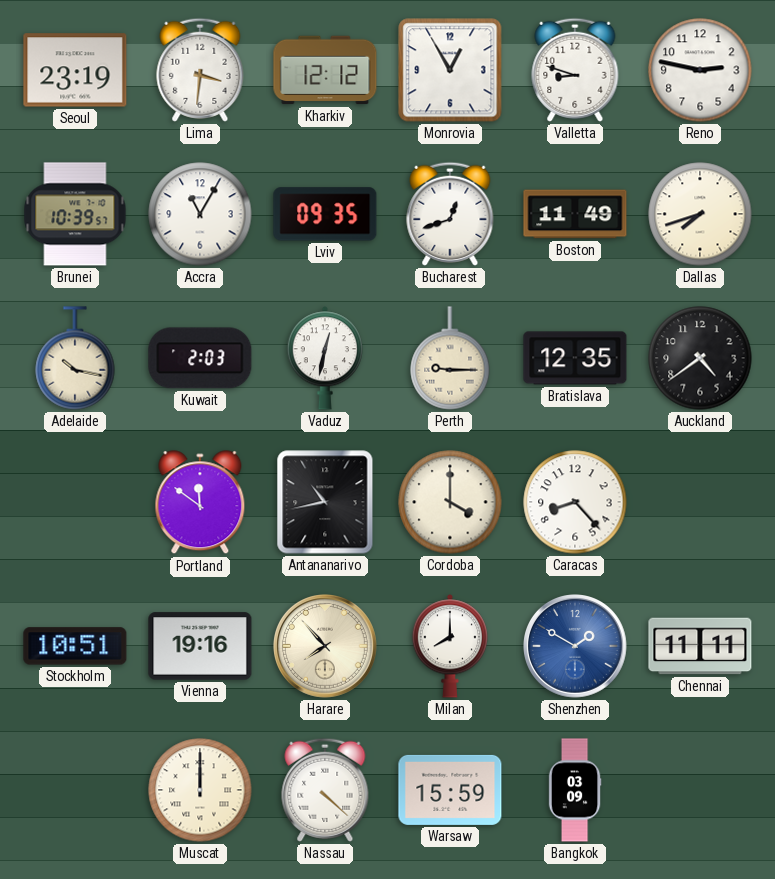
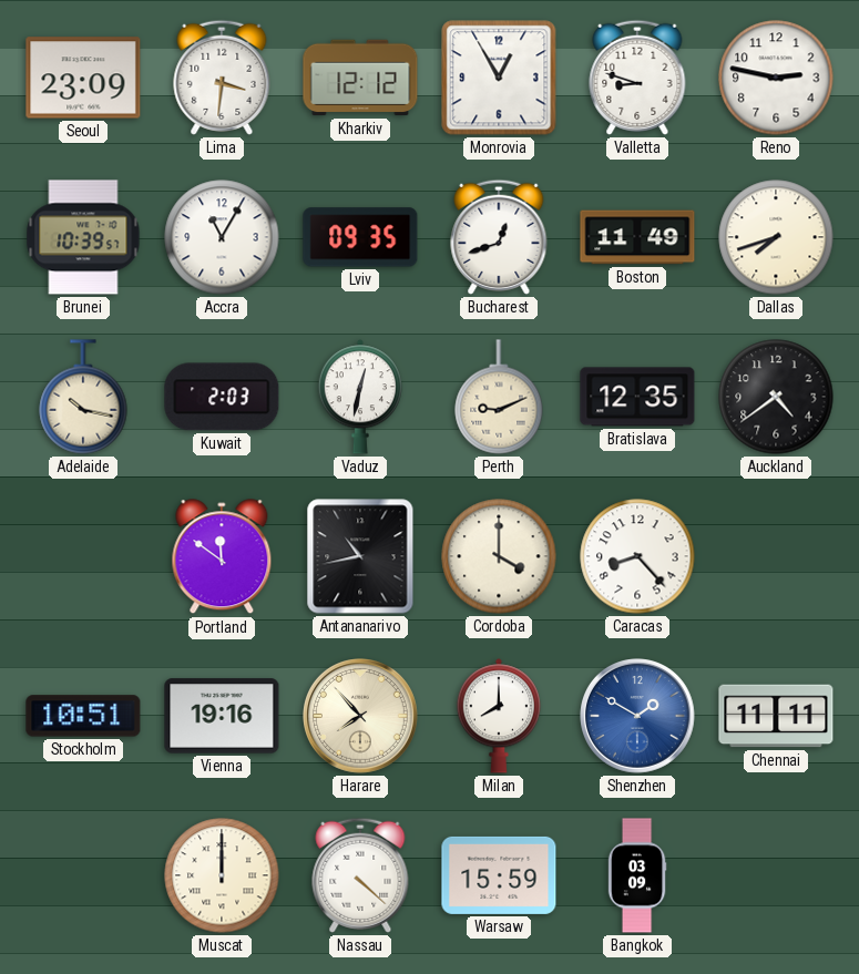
Seoul: 23:19 -> 23:09 (83, 78)
Perth: 9:15 -> 9:11 (499, 397)
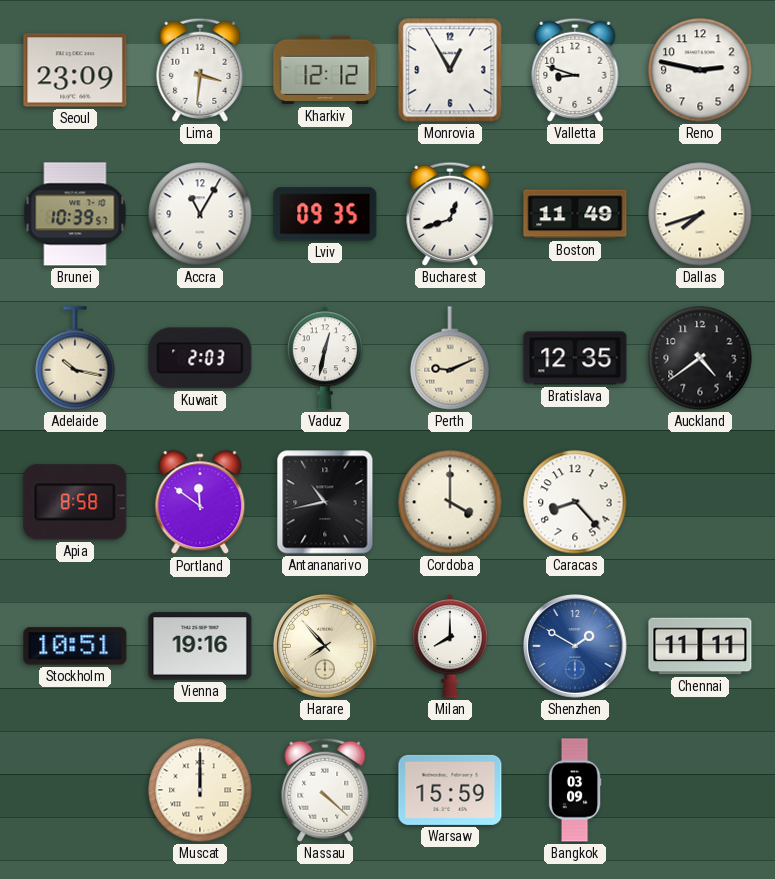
Apia: none -> 8:58 (75, 502)
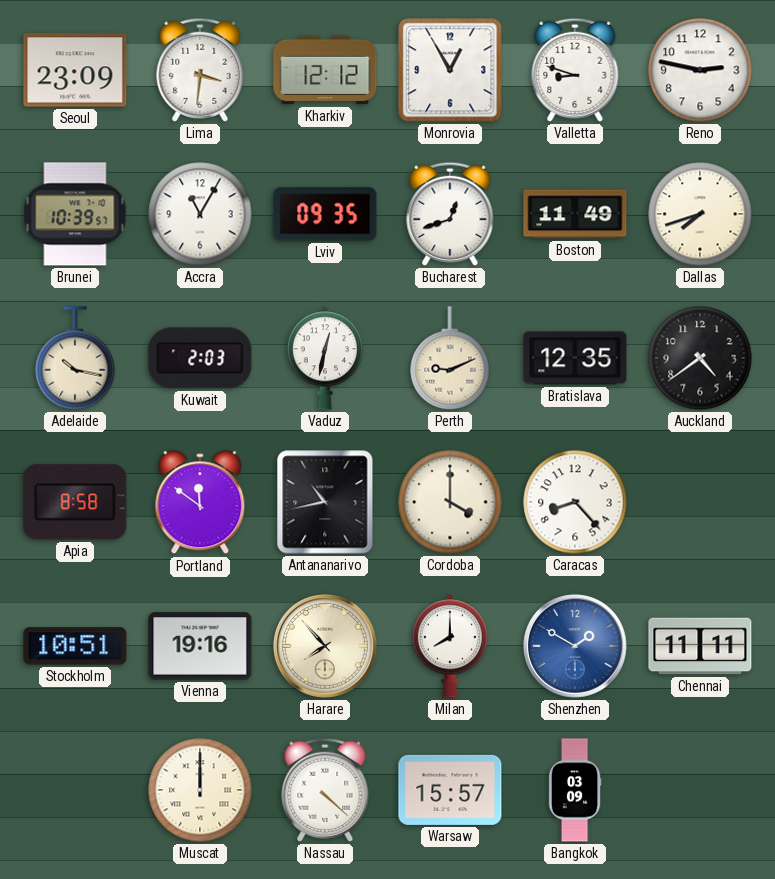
Warsaw: 15:59 -> 15:57 (450, 790)
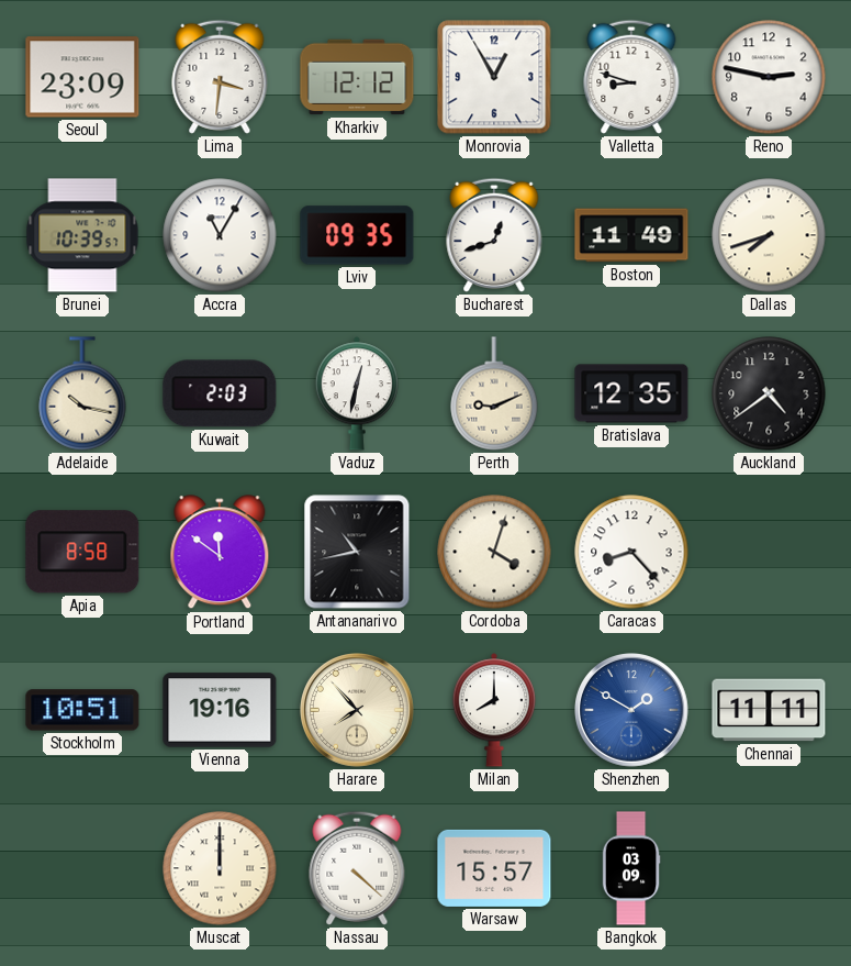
Cordoba: 4:00 -> 4:03 (494, 552)
